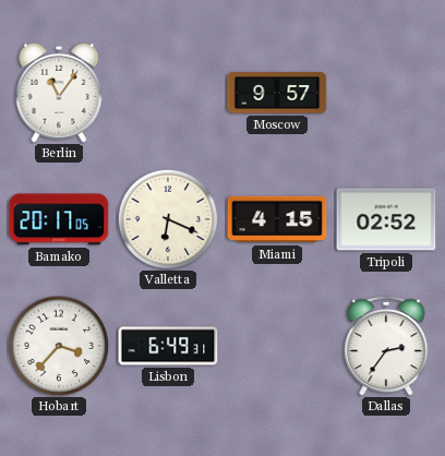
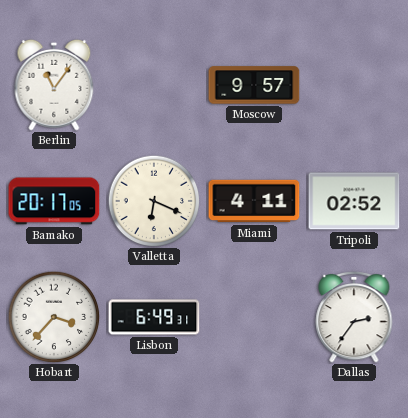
Miami: 4:15 -> 4:11 (254, 201)
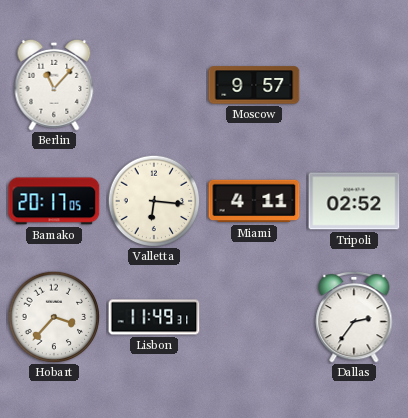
Berlin: 11:06 -> 11:07 (54, 85)
Valletta: 6:19 -> 6:16 (154, 201)
Lisbon: 6:49 -> 11:49 (154, 317)
